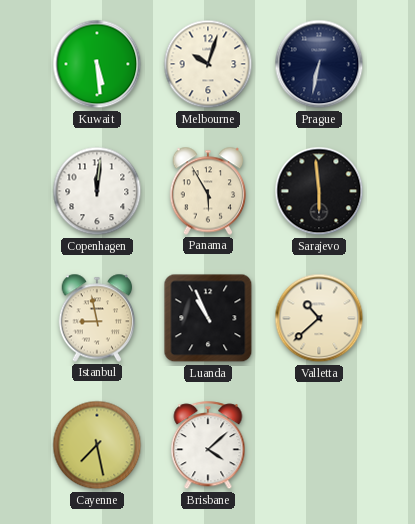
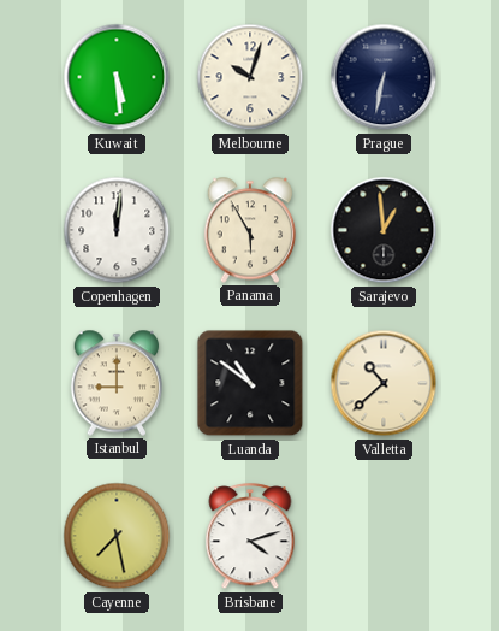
Sarajevo: 5:59 -> 12:59 (384, 230)
Istanbul: 8:58 -> 9:00 (117, 383)
Luanda: 10:56 -> 10:51 (250, 383)
Brisbane: 4:08 -> 4:12 (250, 537)
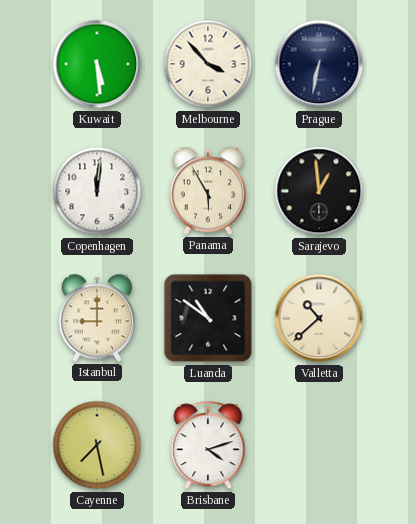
Melbourne: 10:03 -> 3:53 (208, 64)
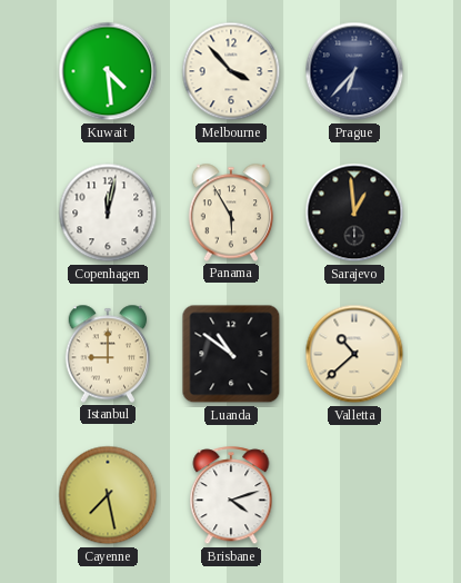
Kuwait: 5:29 -> 4:29 (108, 71)
Prague: 6:32 -> 6:37 (354, 71)
Copenhagen: 12:01 -> 12:02 (108, 213)
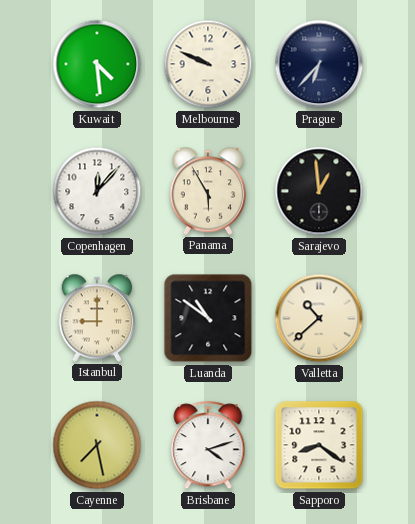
Melbourne: 3:53 -> 9:49 (208, 64)
Copenhagen: 12:02 -> 12:07 (97, 191)
Sapporo: none -> 8:21 (319, 445)
